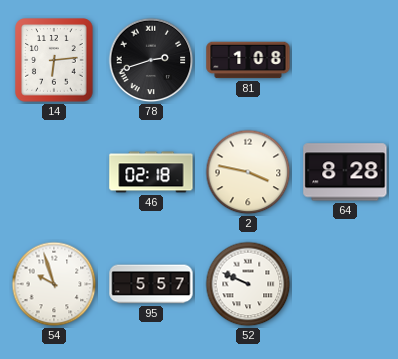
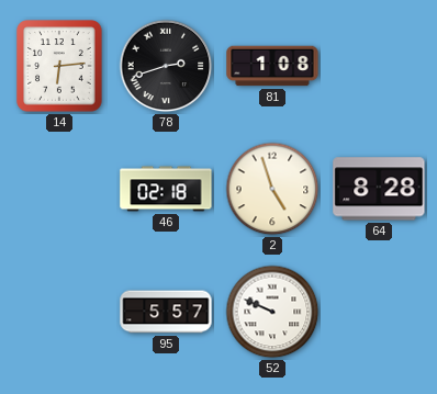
2: 3:47 -> 4:57 (272, 189)
54: 9:57 -> none (54, 284)
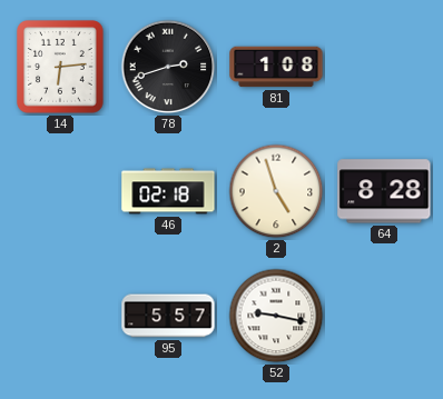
52: 9:49 -> 9:17 (276, 316)
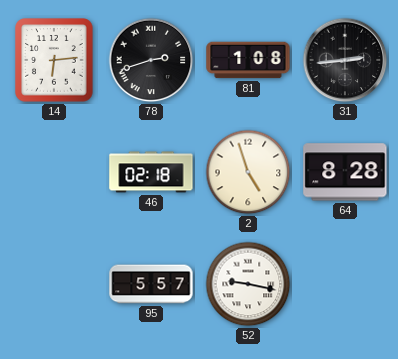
31: none -> 2:44 (345, 60)
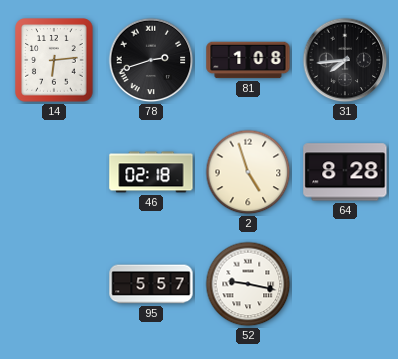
31: 2:44 -> 7:44 (345, 60)
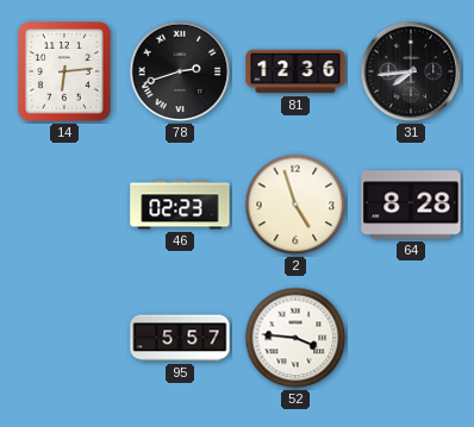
81: 1:08 -> 12:36 (295, 71)
46: 02:18 -> 02:23 (180, 205)
52: 9:17 -> 3:46 (295, 338)
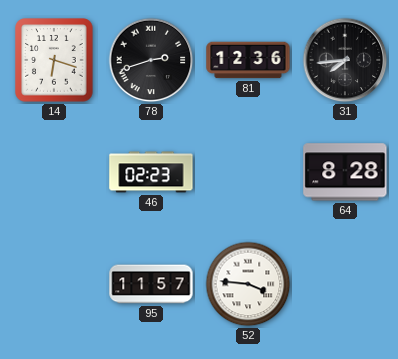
14: 6:14 -> 6:18 (54, 60)
2: 4:57 -> none (295, 205)
95: 5:57 -> 11:57 (151, 284)
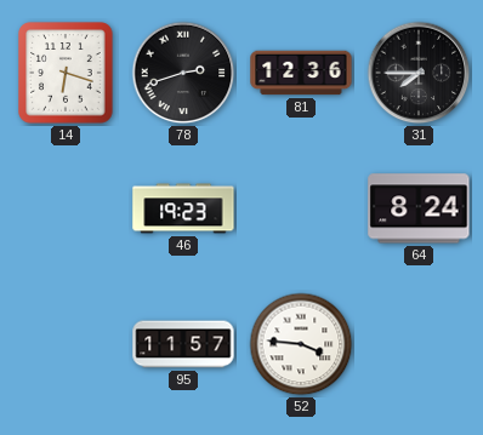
31: 7:44 -> 7:45 (419, 73)
46: 02:23 -> 19:23 (183, 208)
64: 8:28 -> 8:24 (419, 208)
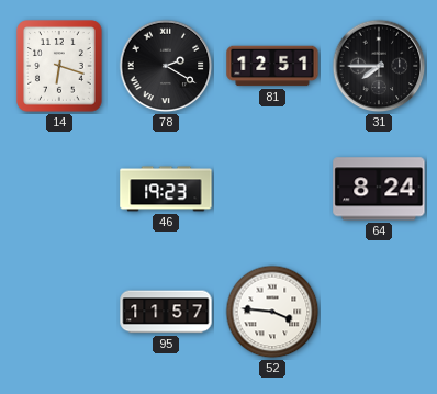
78: 2:42 -> 2:20 (166, 66)
81: 12:36 -> 12:51 (272, 66)
